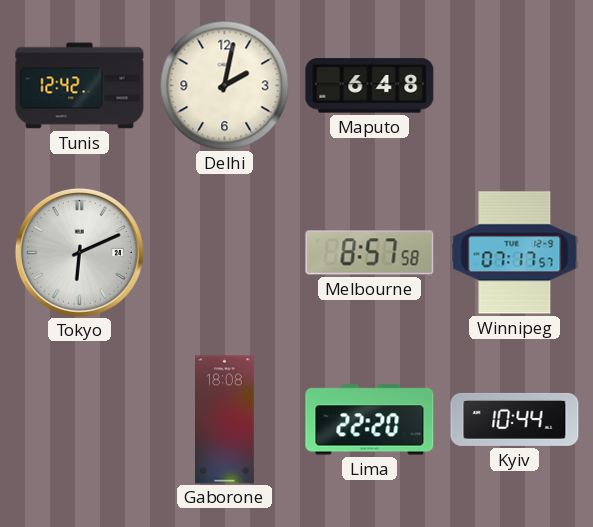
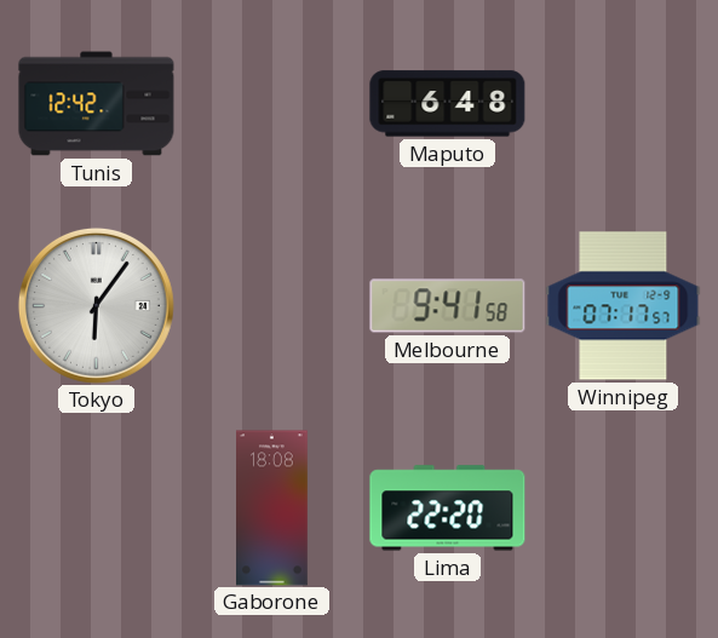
Delhi: 2:02 -> none (224, 85)
Tokyo: 6:11 -> 6:06 (96, 305)
Melbourne: 8:57 -> 9:41 (448, 306)
Kyiv: 10:44 -> none (515, 419)
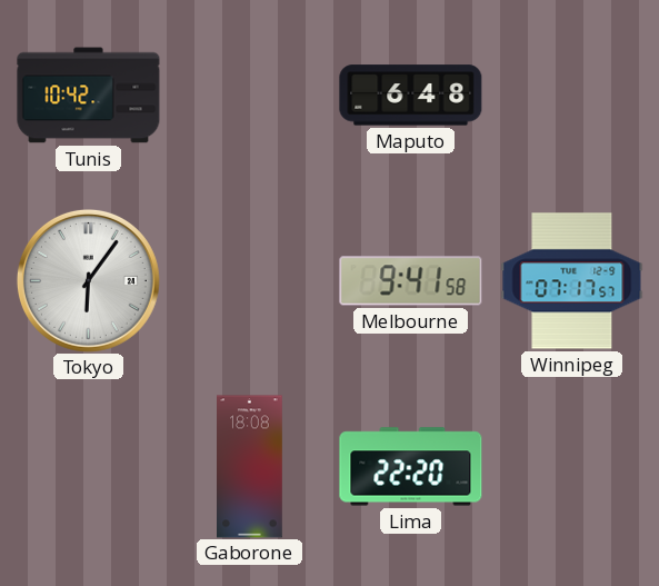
Tunis: 12:42 -> 10:42 (89, 96)
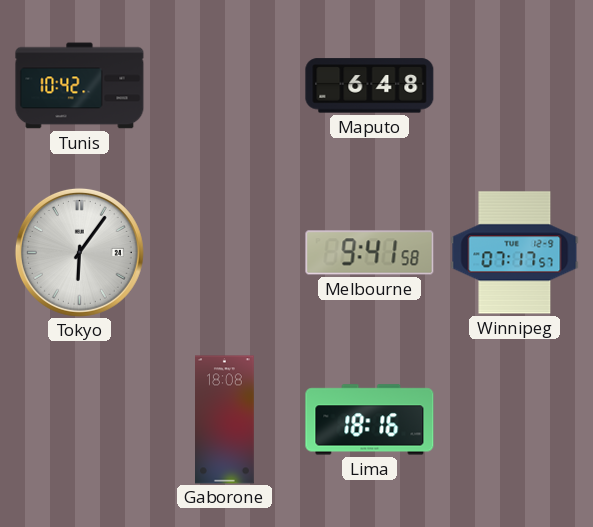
Lima: 22:20 -> 18:16 (370, 420)
